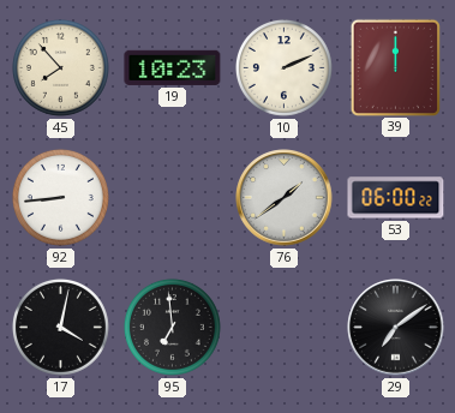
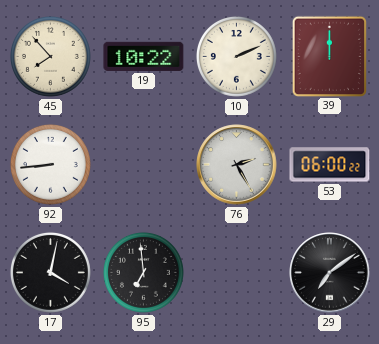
19: 10:23 -> 10:22 (144, 56)
76: 1:39 -> 2:25 (237, 165)
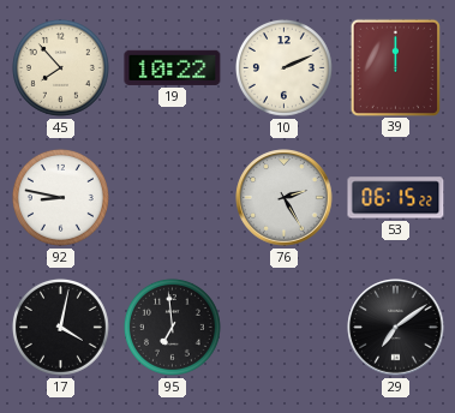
92: 8:44 -> 8:47 (60, 197)
53: 06:00 -> 06:15 (396, 198)
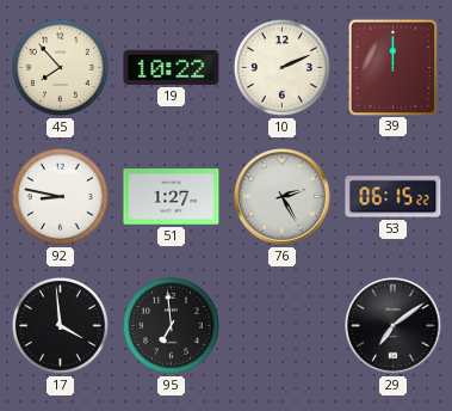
51: none -> 1:27 (172, 197)
17: 4:02 -> 3:59 (60, 325)
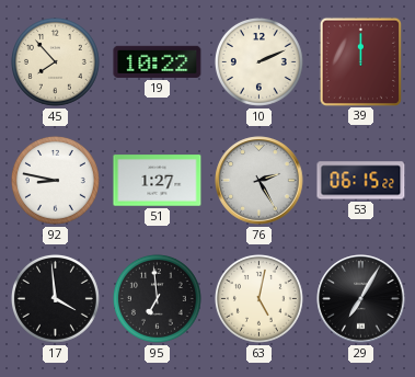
63: none -> 5:02 (258, 298)
29: 7:09 -> 7:05 (361, 299)
